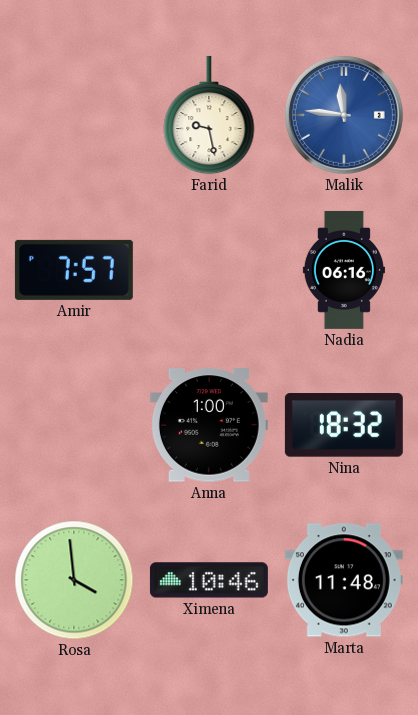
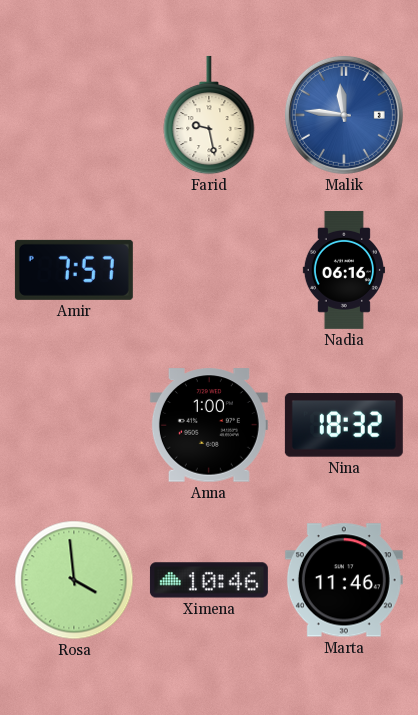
Marta: 11:48 -> 11:46 (344, 580)
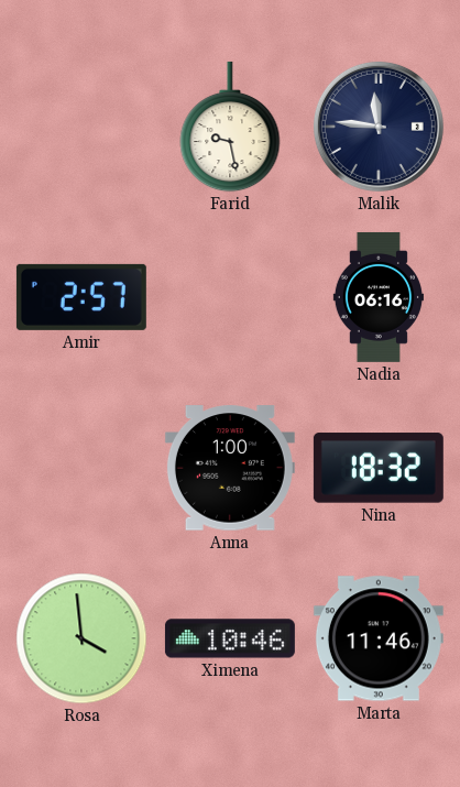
Malik dial: blue -> navy (379, 127)
Amir: 7:57 -> 2:57 (81, 297)
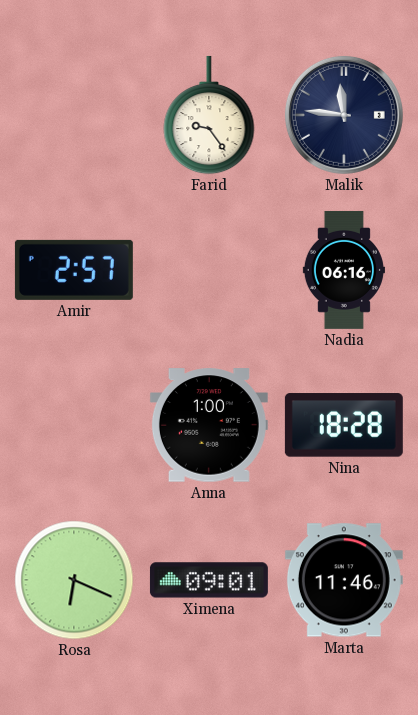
Farid: 9:28 -> 9:24 (209, 115)
Nina: 18:32 -> 18:28 (344, 425)
Rosa: 3:59 -> 6:19 (74, 580)
Ximena: 10:46 -> 09:01 (209, 580)
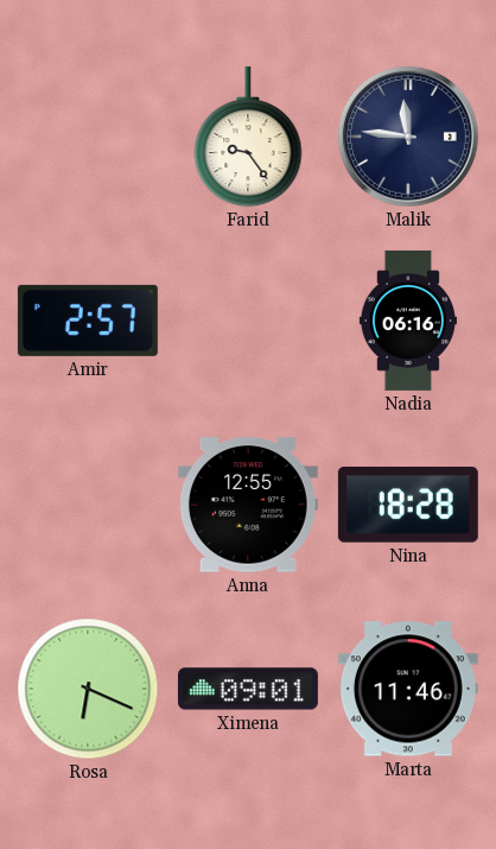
Anna: 1:00 -> 12:55 (248, 505)
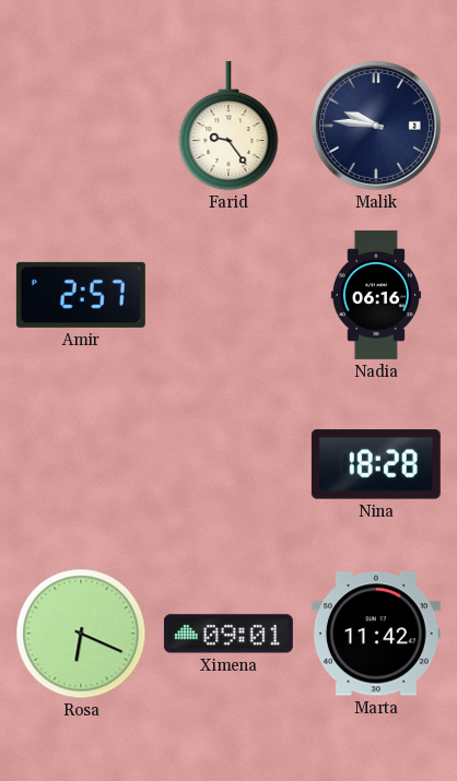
Malik: 11:46 -> 9:46 (376, 126)
Anna: 12:55 -> none (248, 505)
Marta: 11:46 -> 11:42 (376, 634)
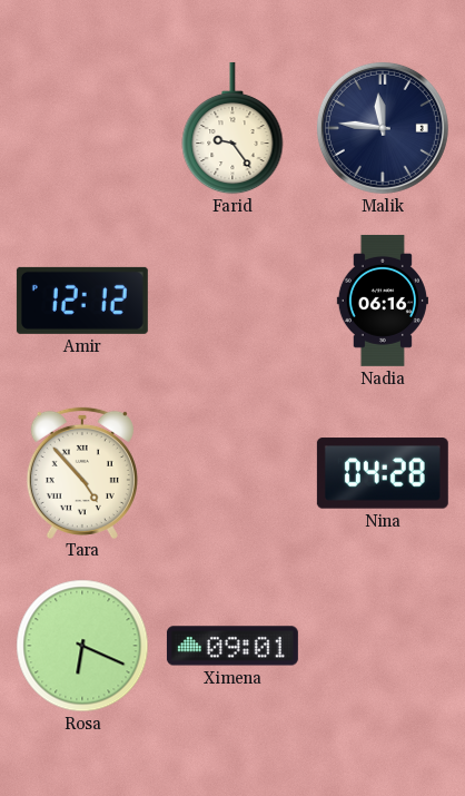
Malik: 9:46 -> 11:46 (383, 128)
Amir: 2:57 -> 12:12 (82, 301)
Tara: none -> 4:53 (82, 472)
Nina: 18:28 -> 04:28 (383, 473)
Marta: 11:42 -> none (376, 634)
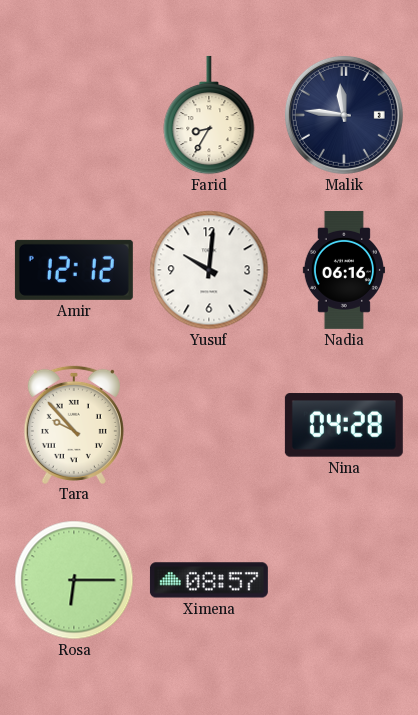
Farid: 9:24 -> 8:35 (209, 115)
Yusuf: none -> 10:01 (209, 270)
Tara: 4:53 -> 9:53 (74, 424)
Rosa: 6:19 -> 6:15 (74, 580)
Ximena: 09:01 -> 08:57 (209, 580)
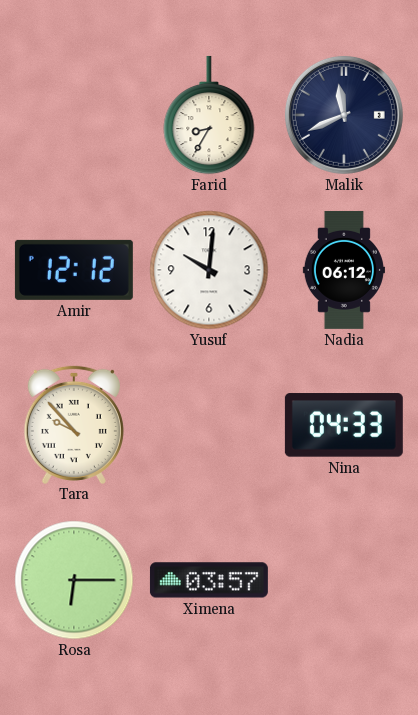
Malik: 11:46 -> 11:41 (344, 115)
Nadia: 06:16 -> 06:12 (344, 270)
Nina: 04:28 -> 04:33 (344, 425)
Ximena: 08:57 -> 03:57 (209, 580)
